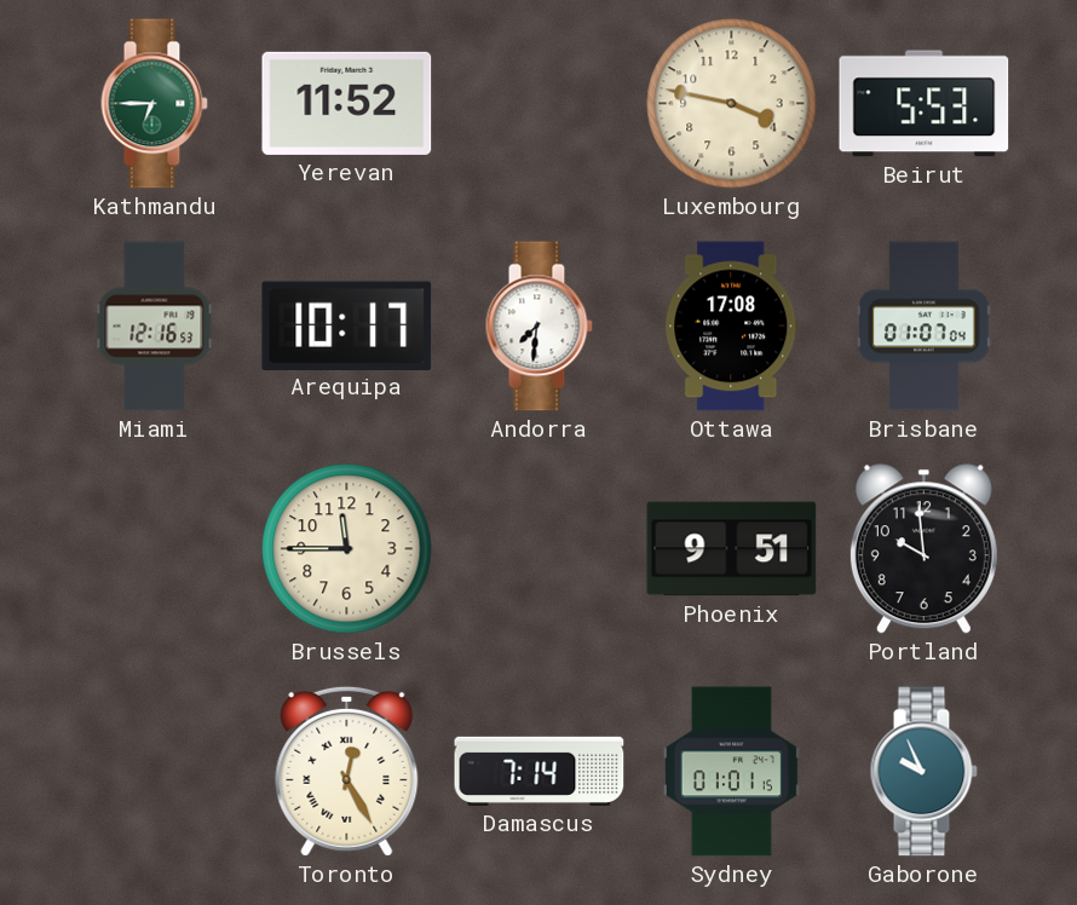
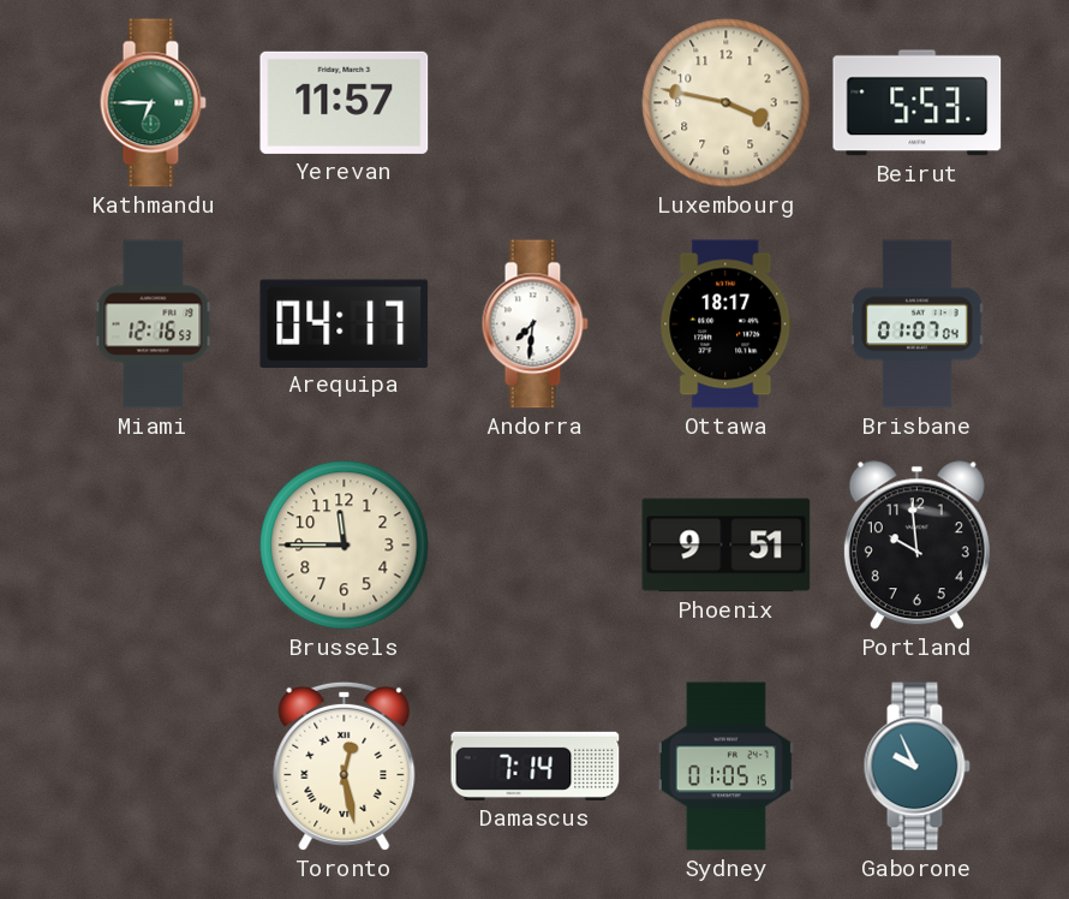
Yerevan: 11:52 -> 11:57 (345, 102)
Arequipa: 10:17 -> 04:17 (345, 323)
Ottawa: 17:08 -> 18:17 (727, 325)
Toronto: 12:25 -> 12:28 (345, 766)
Sydney: 01:01 -> 01:05 (725, 767)
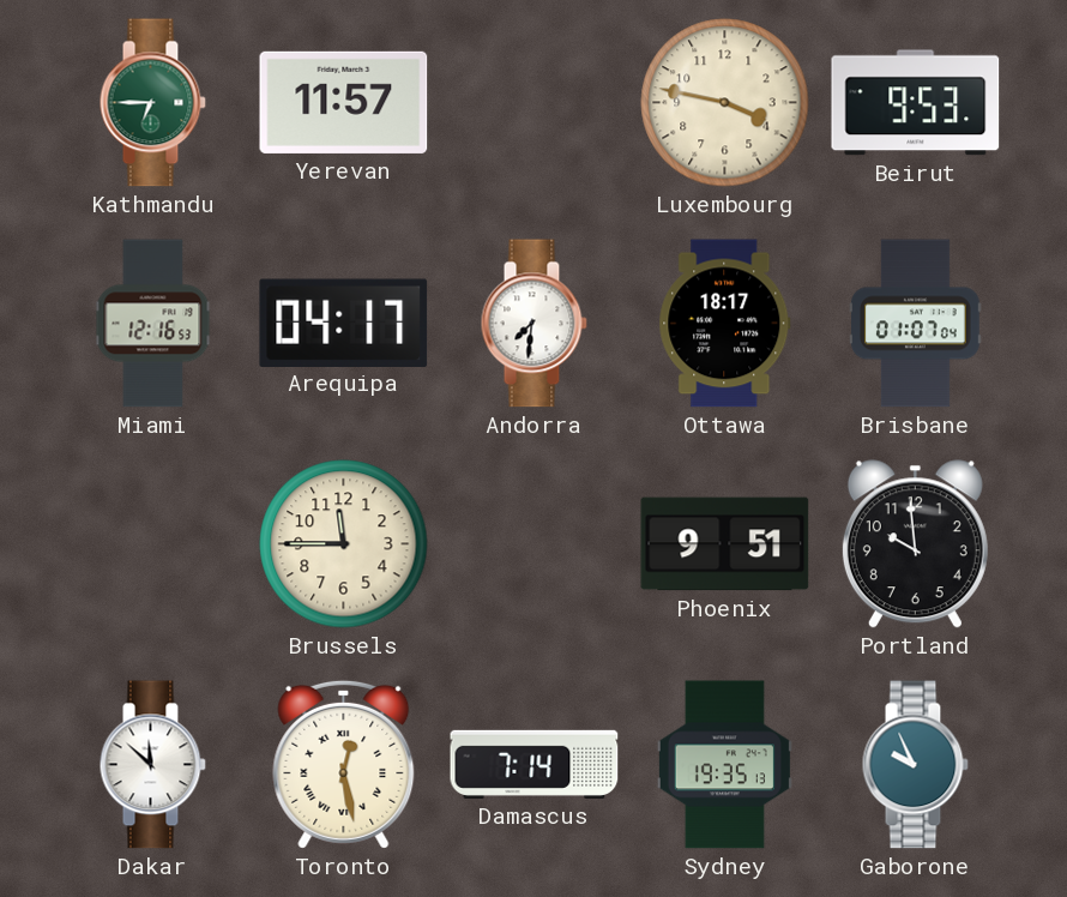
Beirut: 5:53 -> 9:53 (916, 103)
Dakar: none -> 11:52 (152, 765)
Sydney: 01:05 -> 19:35 (724, 765)
